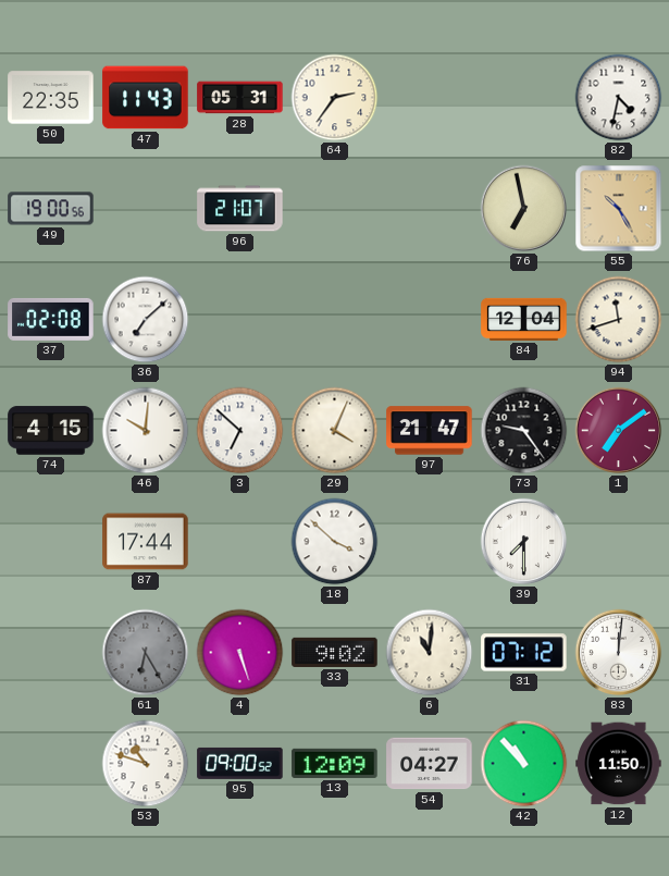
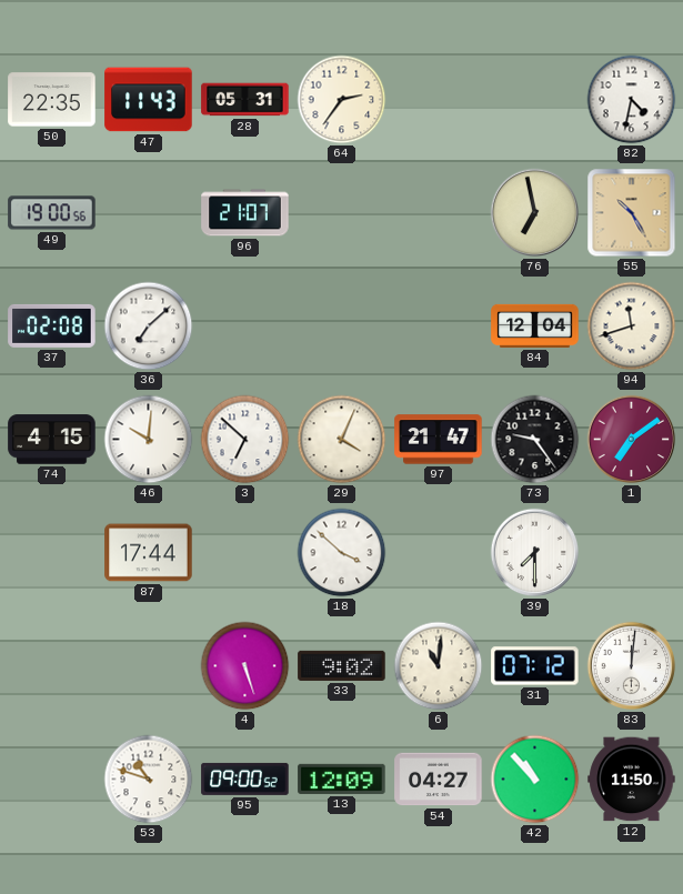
61: 6:25 -> none (146, 653)
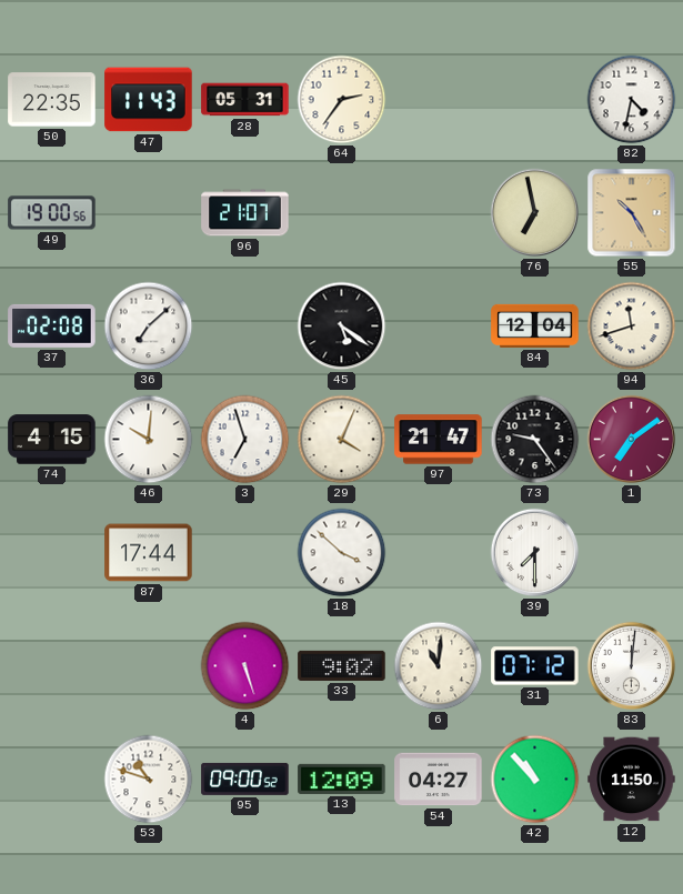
45: none -> 5:21 (342, 327)
3: 6:52 -> 6:57 (245, 440)
